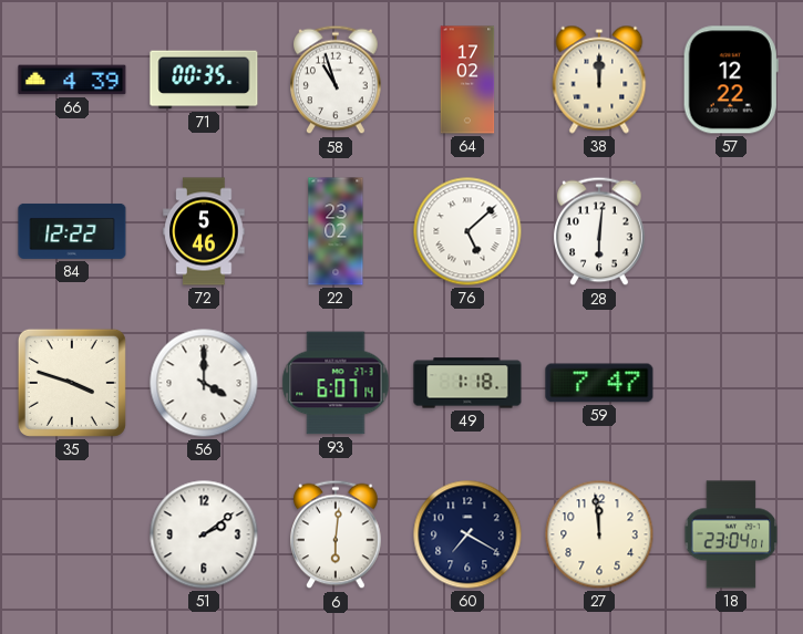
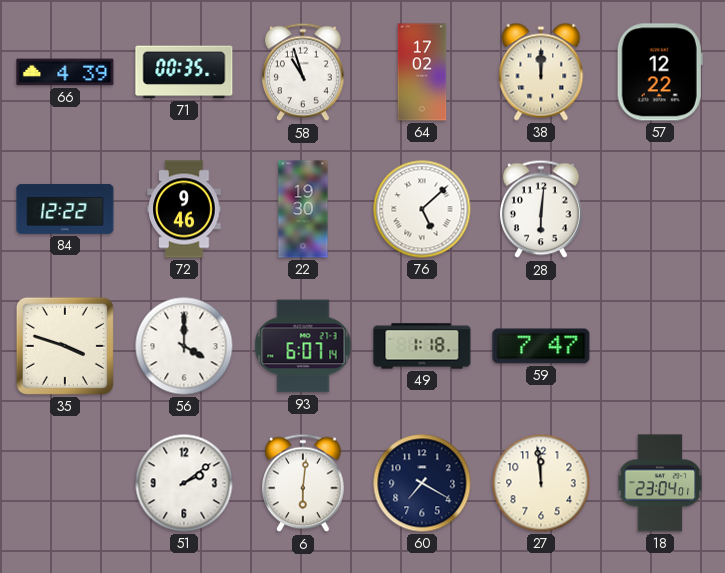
72: 5:46 -> 9:46 (184, 209)
22: 23:02 -> 19:30 (303, 209)
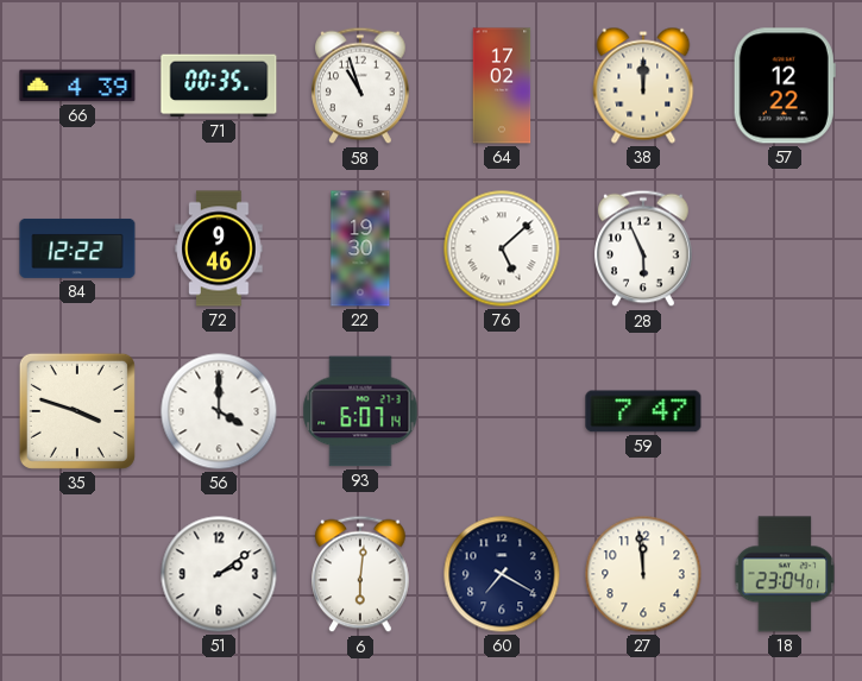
28: 6:01 -> 5:56 (643, 248)
49: 1:18 -> none (422, 346)
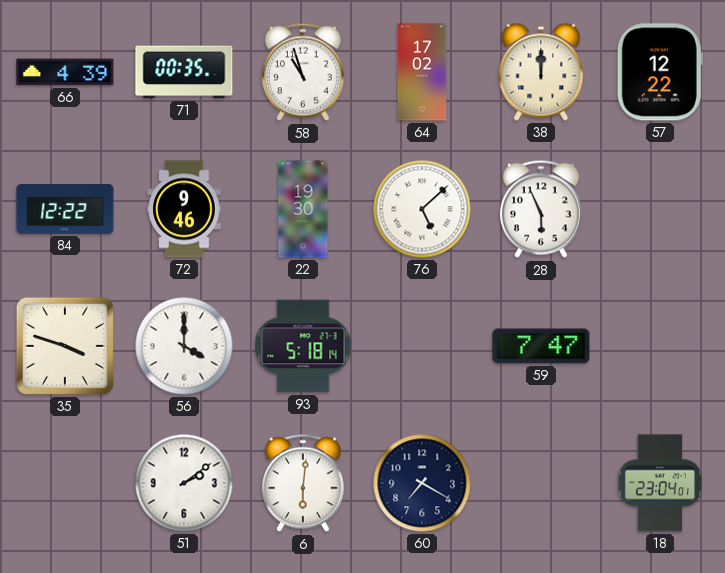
93: 6:07 -> 5:18 (303, 346)
27: 11:59 -> none (643, 574)
